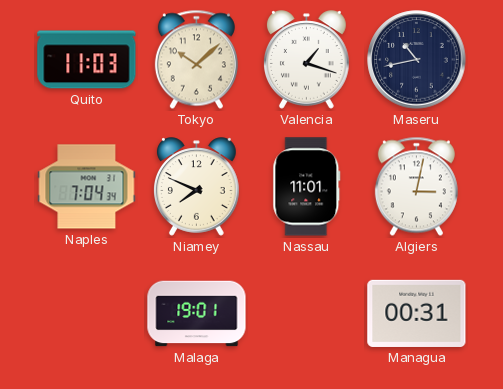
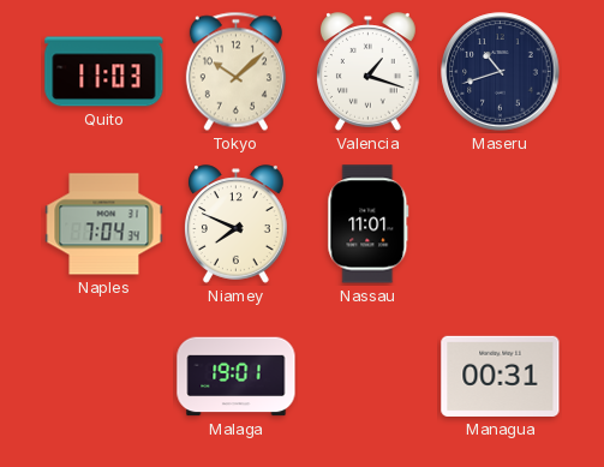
Maseru: 10:43 -> 10:42 (501, 72)
Algiers: 3:02 -> none (416, 187)
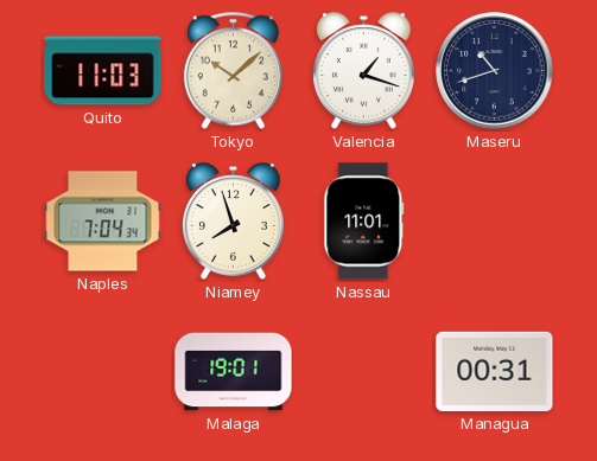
Niamey: 7:49 -> 7:57 (234, 222)
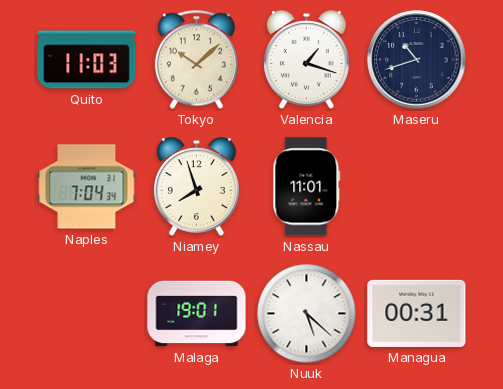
Nuuk: none -> 5:22 (307, 314)
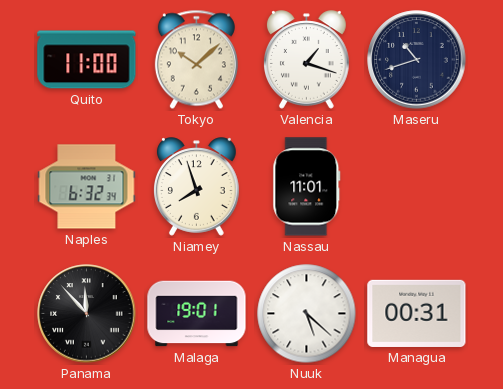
Quito: 11:03 -> 11:00 (87, 60)
Naples: 7:04 -> 6:32 (87, 187)
Panama: none -> 11:53 (87, 314)
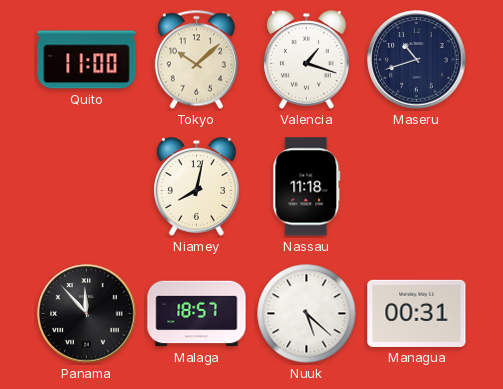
Naples: 6:32 -> none (87, 187)
Niamey: 7:57 -> 8:02 (197, 187)
Nassau: 11:01 -> 11:18 (307, 187)
Malaga: 19:01 -> 18:57 (197, 314)
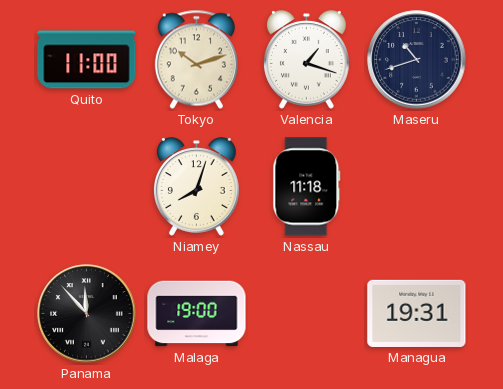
Tokyo: 10:08 -> 10:12 (196, 60)
Niamey: 8:02 -> 8:03 (197, 187)
Malaga: 18:57 -> 19:00 (197, 314)
Nuuk: 5:22 -> none (307, 314)
Managua: 00:31 -> 19:31 (417, 313)
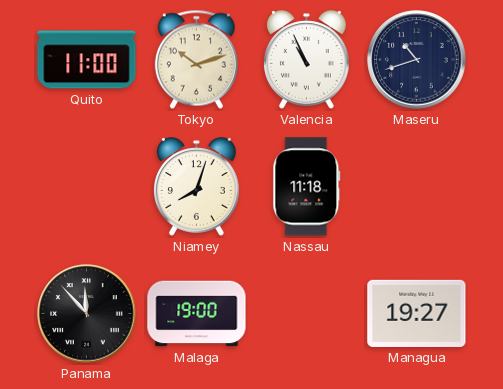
Valencia: 1:18 -> 10:56 (307, 60)
Managua: 19:31 -> 19:27 (417, 313)
